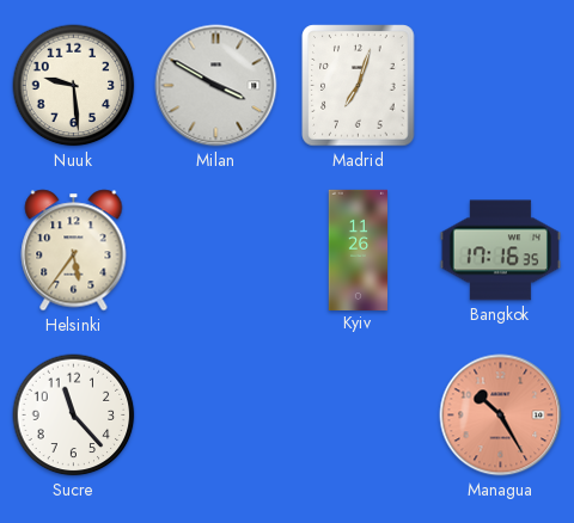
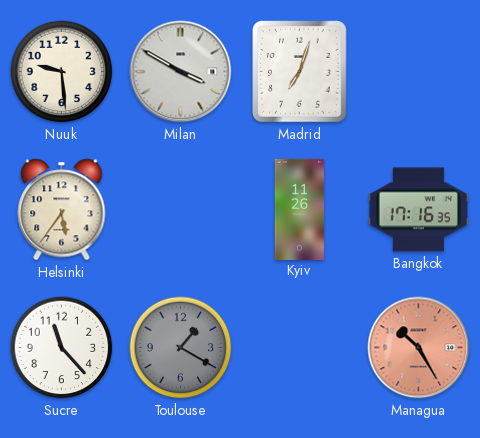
Toulouse: none -> 1:20 (181, 348)
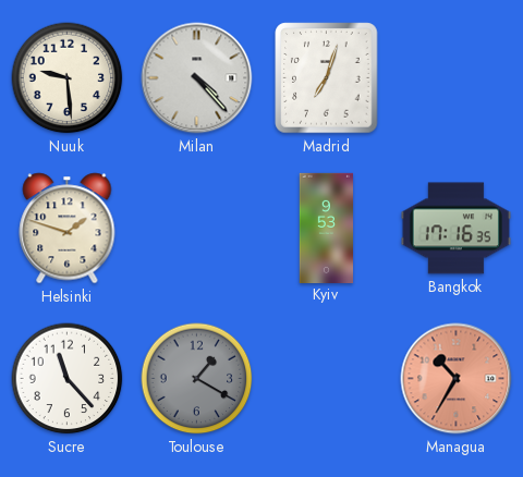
Milan: 3:50 -> 4:23 (197, 78)
Helsinki: 5:36 -> 1:48 (68, 229)
Kyiv: 11:26 -> 9:53 (327, 228)
Managua: 10:25 -> 10:35 (457, 379)
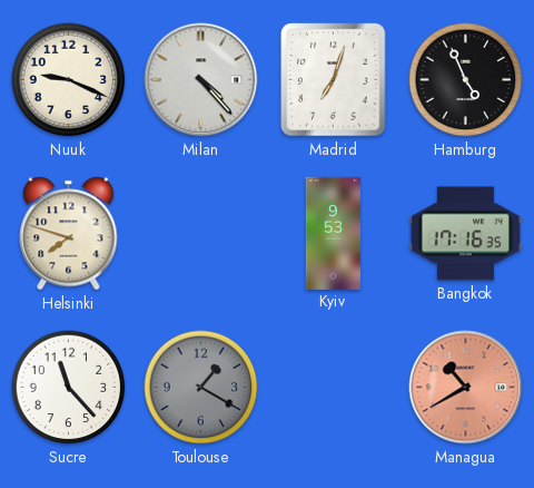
Nuuk: 9:29 -> 9:19 (69, 80)
Hamburg: none -> 4:56 (466, 80)
Helsinki: 1:48 -> 7:48 (69, 234)
Managua: 10:35 -> 10:40 (466, 388)
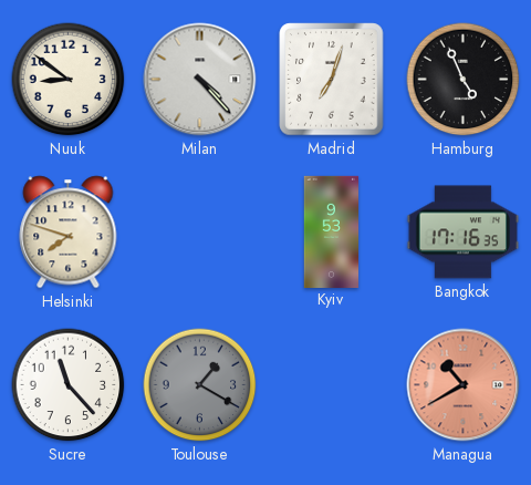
Nuuk: 9:19 -> 8:51 (69, 80)
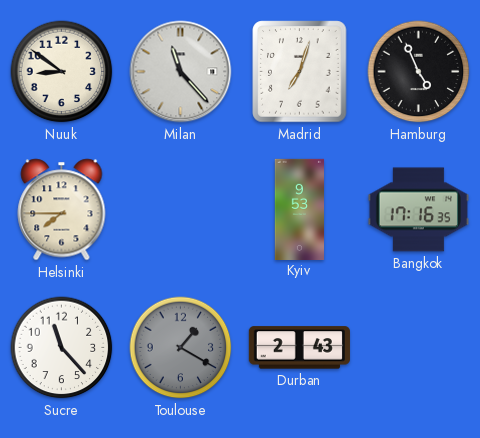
Milan: 4:23 -> 11:23 (181, 72)
Helsinki: 7:48 -> 7:45 (62, 210)
Durban: none -> 2:43 (299, 348)
Managua: 10:40 -> none (464, 385)
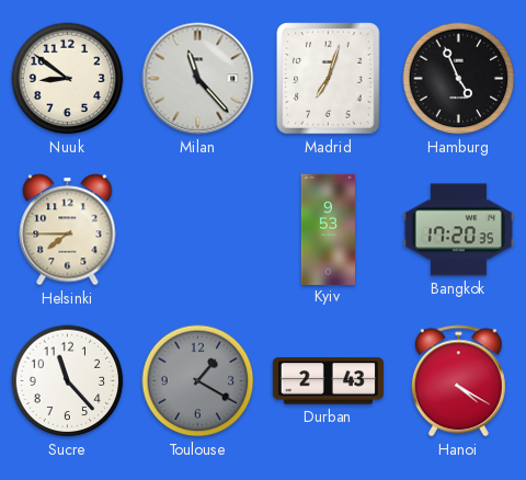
Bangkok: 17:16 -> 17:20 (458, 230)
Hanoi: none -> 4:20 (458, 381)
